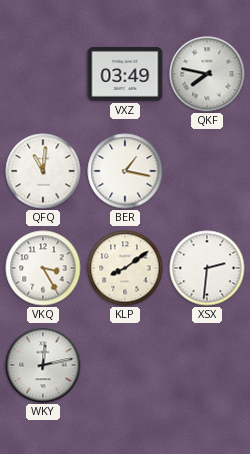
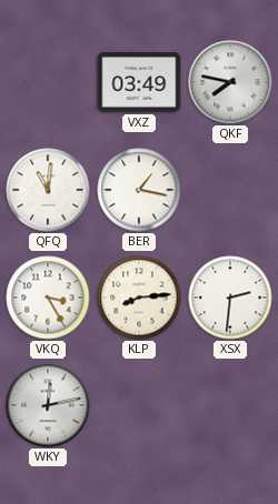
KLP: 8:09 -> 8:14 (139, 298)
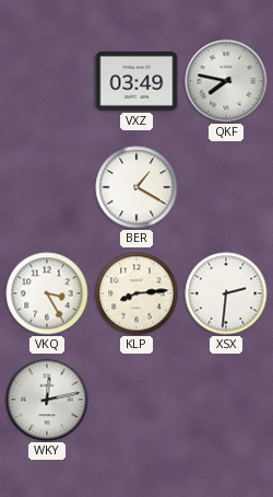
QFQ: 11:01 -> none (48, 190)
BER: 1:17 -> 1:20 (136, 187)
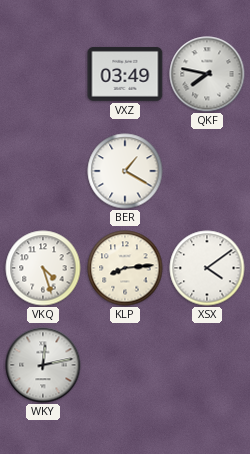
VKQ: 3:25 -> 4:27 (43, 268)
XSX: 2:31 -> 4:09 (207, 268)
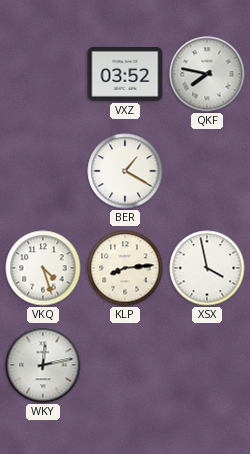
VXZ: 03:49 -> 03:52 (125, 74)
XSX: 4:09 -> 3:58 (207, 268)
